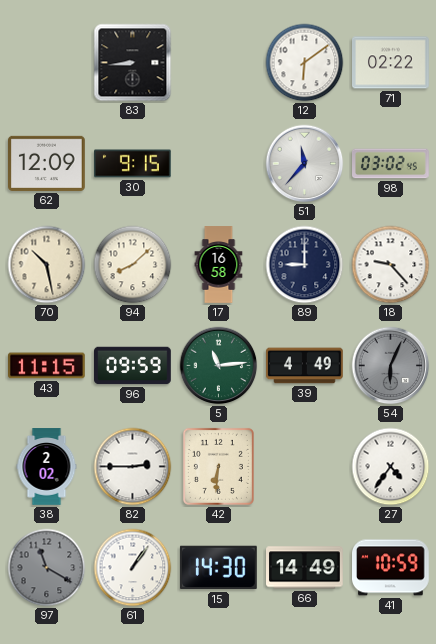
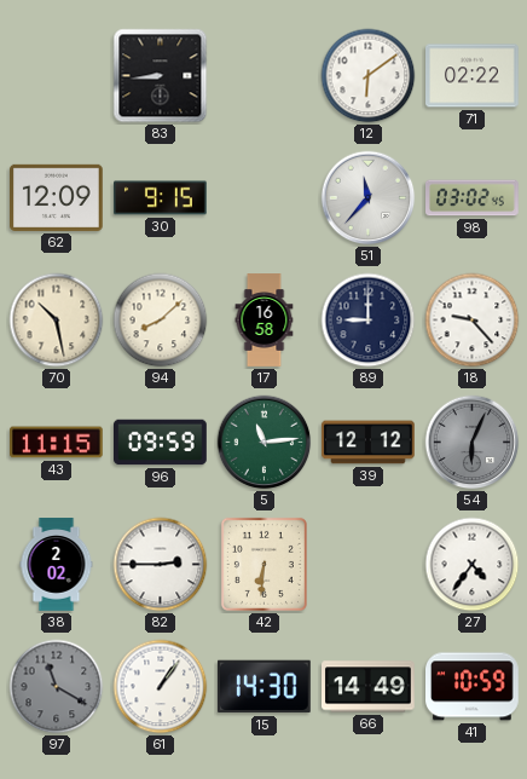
39: 4:49 -> 12:12 (369, 443)
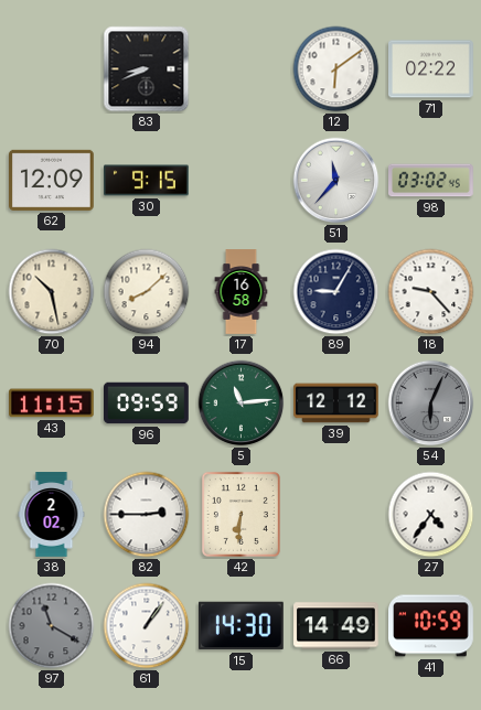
83: 8:44 -> 8:41 (147, 69)
89: 9:00 -> 9:05 (336, 292)
